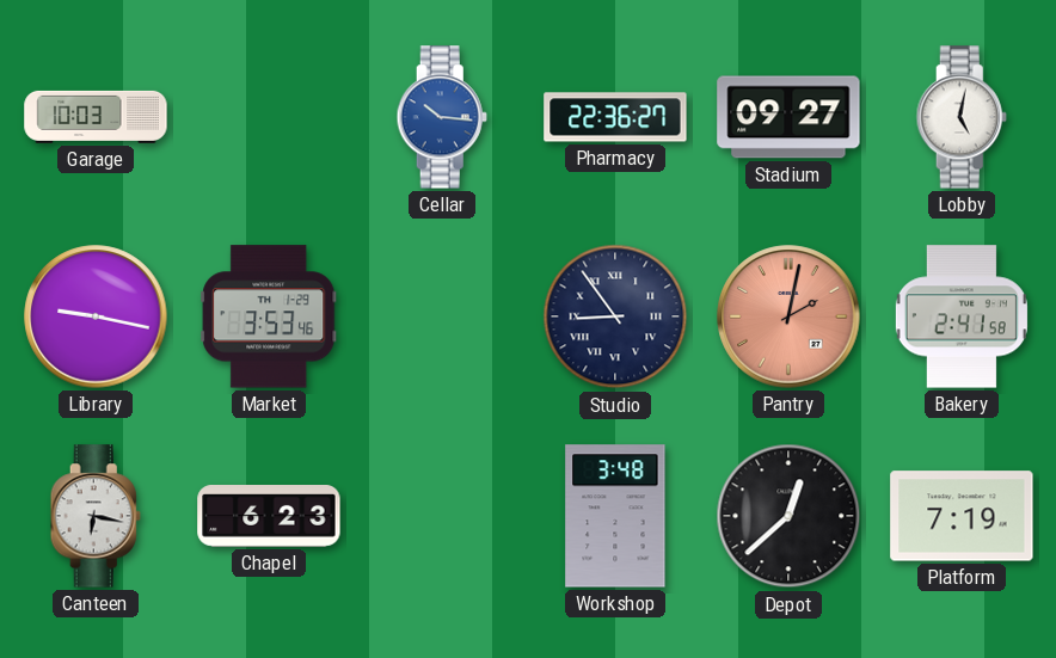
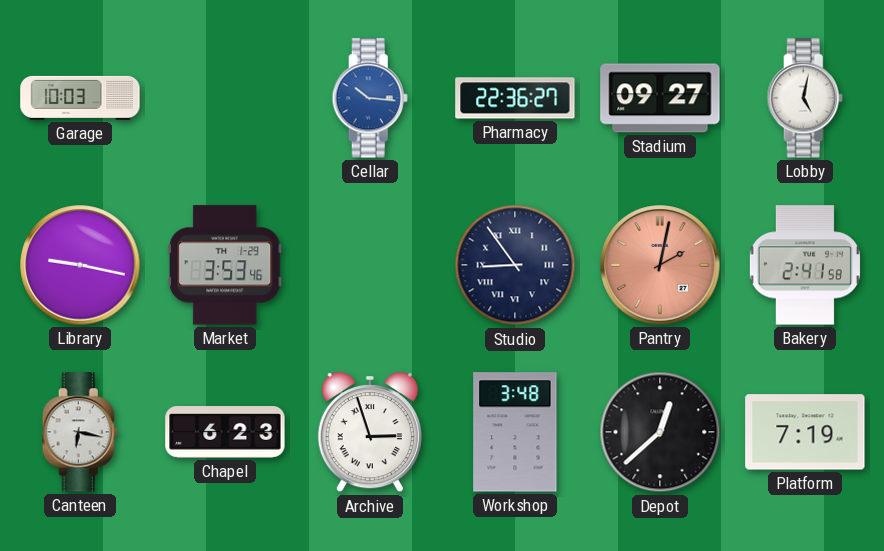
Archive: none -> 2:57 (370, 432)
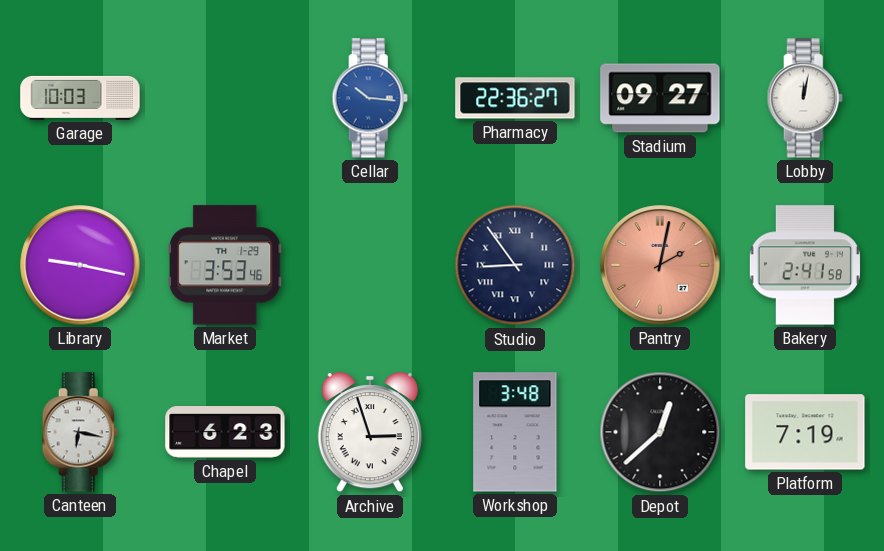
Lobby: 5:02 -> 12:02 (805, 98)
